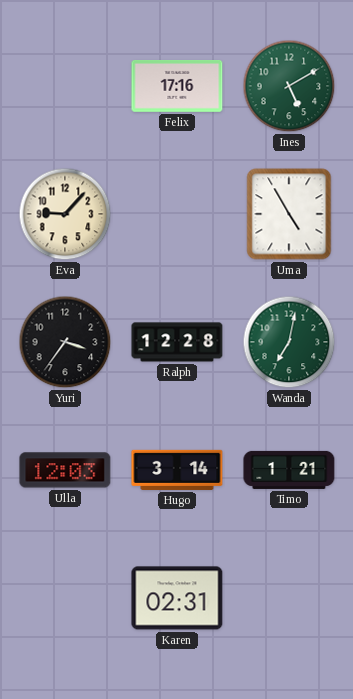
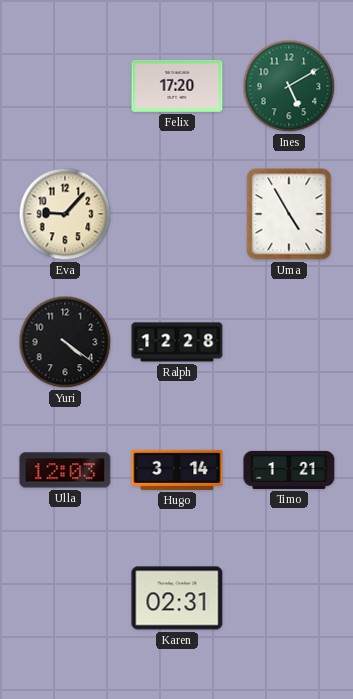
Felix: 17:16 -> 17:20 (177, 87)
Yuri: 3:36 -> 4:21 (65, 342)
Wanda: 7:02 -> none (289, 342)
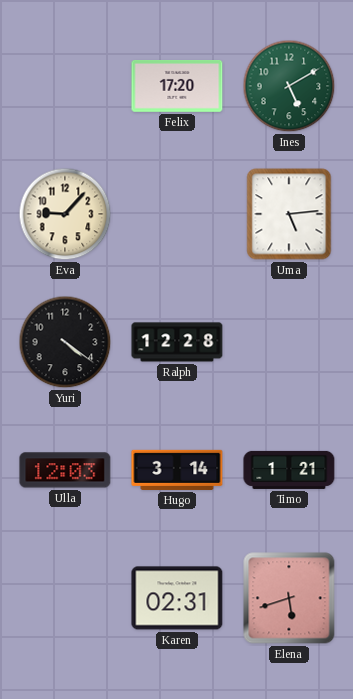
Uma: 4:55 -> 5:14 (289, 214)
Elena: none -> 5:42 (289, 598)
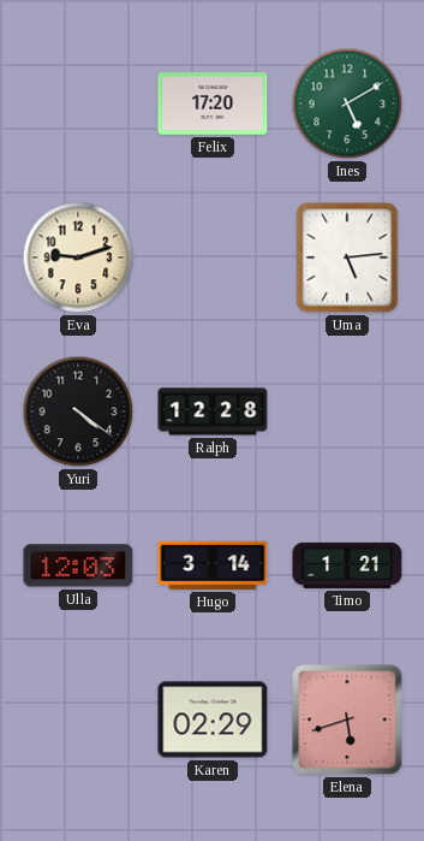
Eva: 9:07 -> 9:12 (78, 257)
Karen: 02:31 -> 02:29 (213, 719)
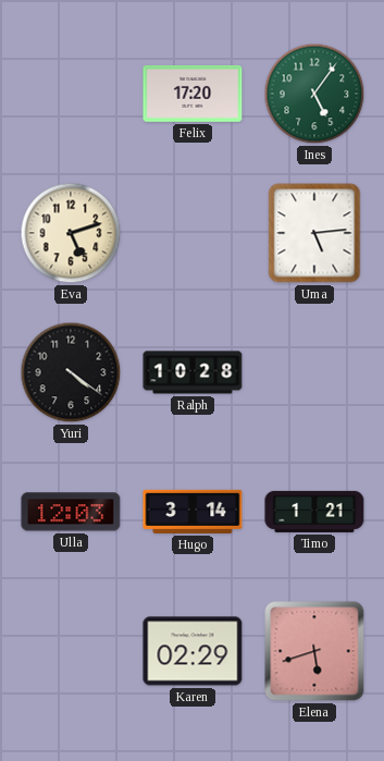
Ines: 5:10 -> 5:06 (314, 94)
Eva: 9:12 -> 5:12 (71, 233)
Ralph: 12:28 -> 10:28 (193, 372)
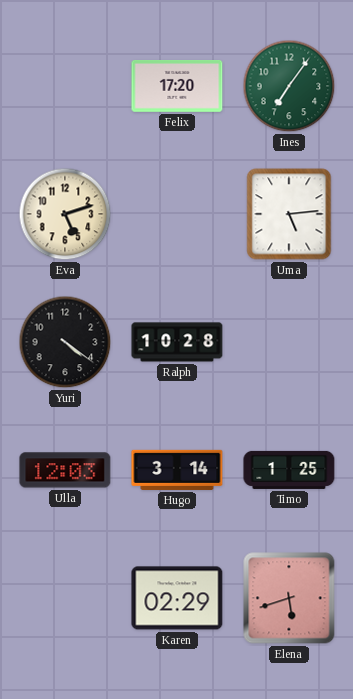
Ines: 5:06 -> 7:06 (289, 86)
Timo: 1:21 -> 1:25 (289, 470)
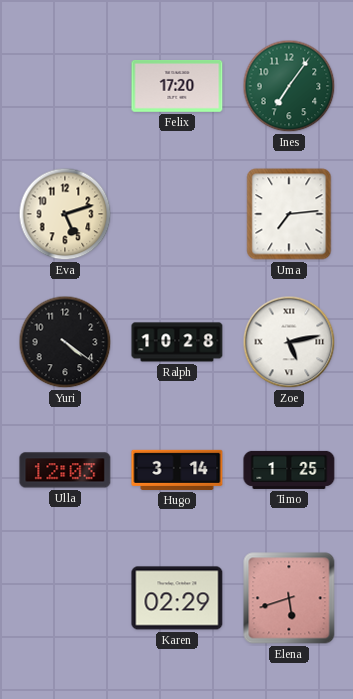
Uma: 5:14 -> 7:14 (289, 214)
Zoe: none -> 5:13 (289, 342)
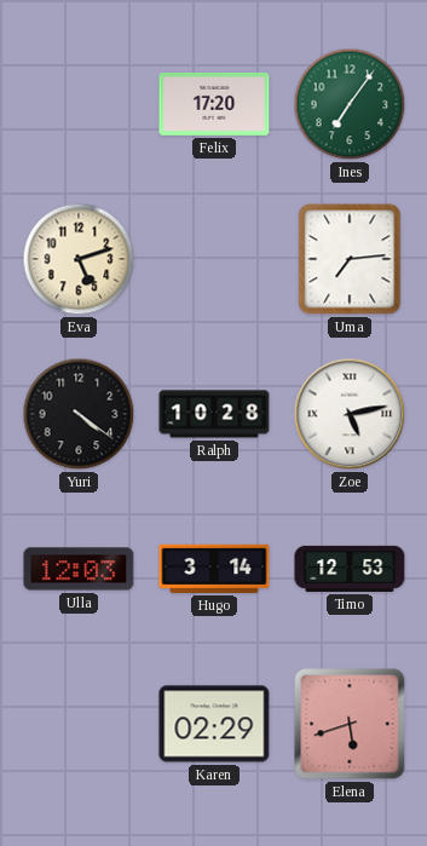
Timo: 1:25 -> 12:53 (350, 569)
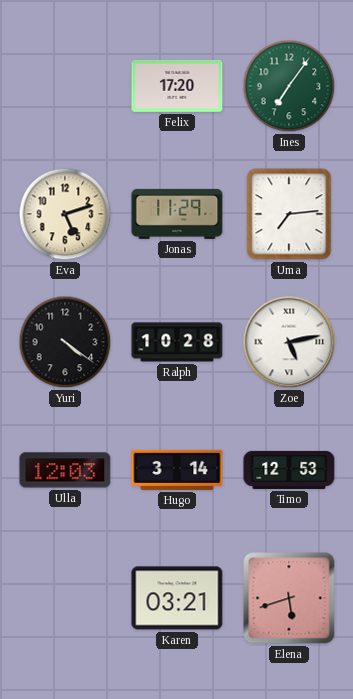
Jonas: none -> 11:29 (177, 214)
Karen: 02:29 -> 03:21 (177, 598)
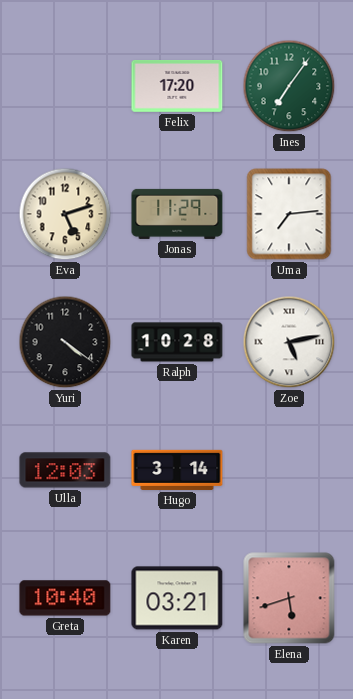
Timo: 12:53 -> none (289, 470)
Greta: none -> 10:40 (65, 598)
